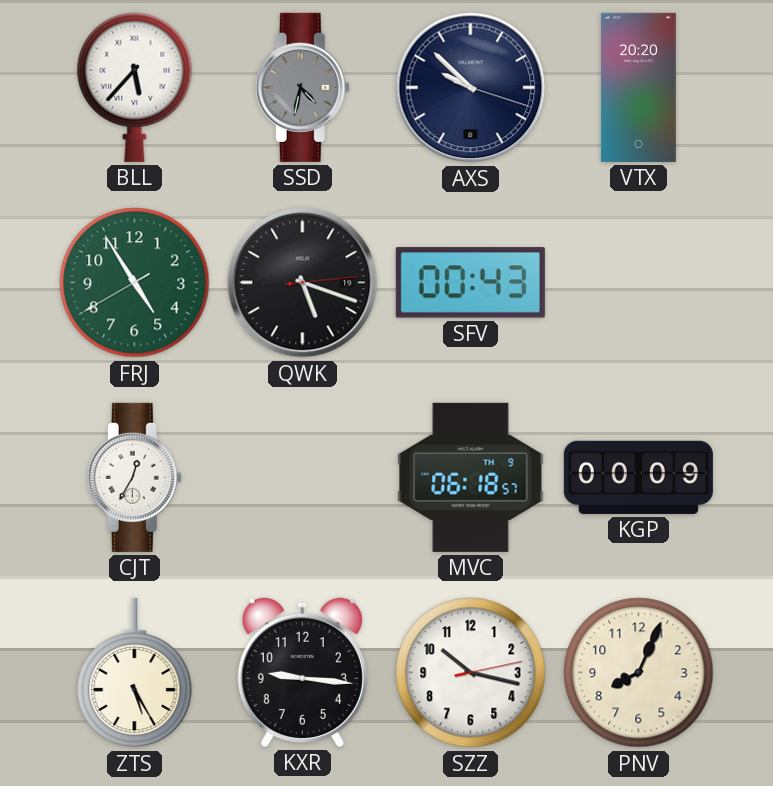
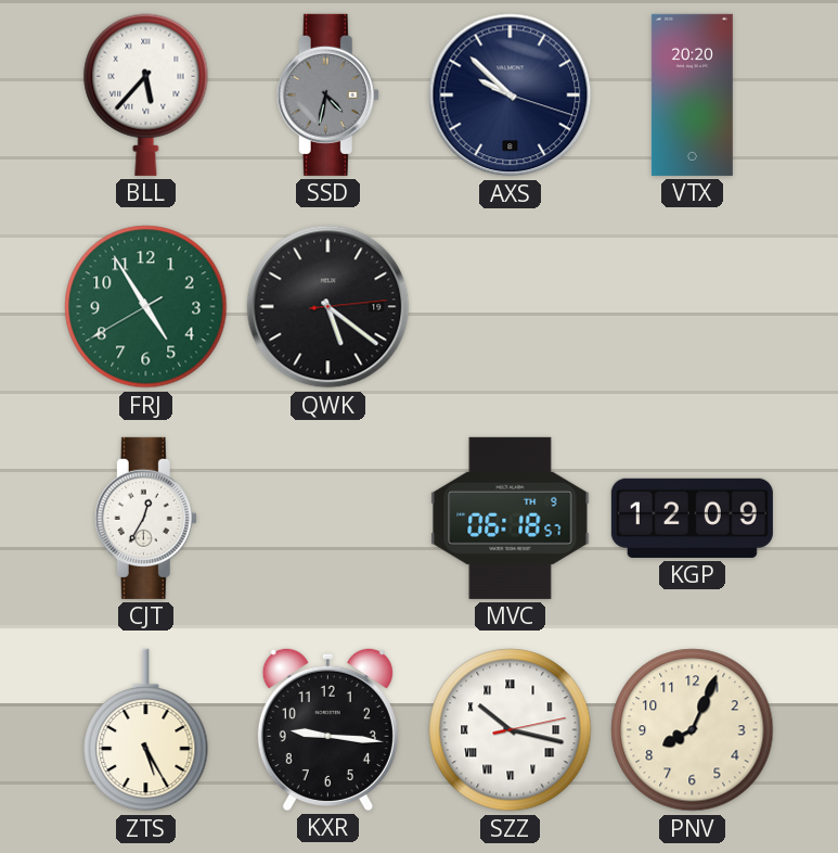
QWK: 5:18 -> 5:21 (328, 307)
SFV: 00:43 -> none (470, 283)
KGP: 00:09 -> 12:09 (692, 518)
SZZ numerals: Arabic -> Roman (511, 730)
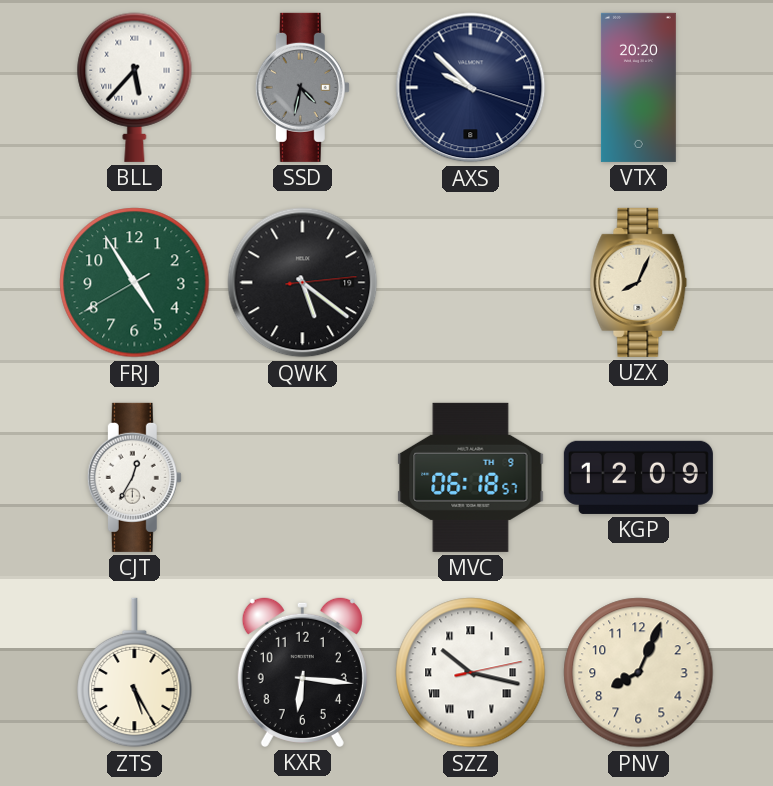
UZX: none -> 8:04 (639, 282)
KXR: 9:16 -> 6:16 (302, 672)
